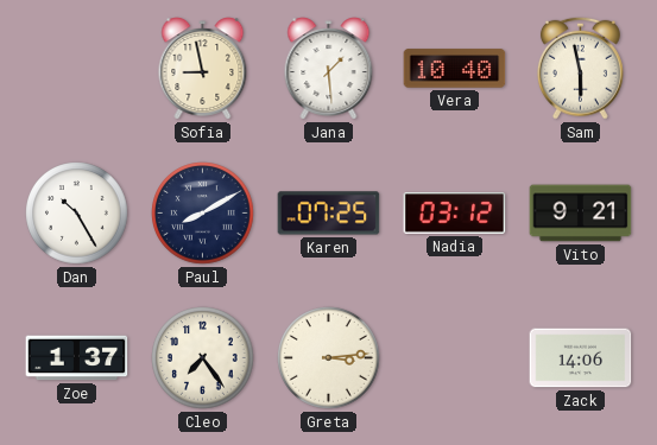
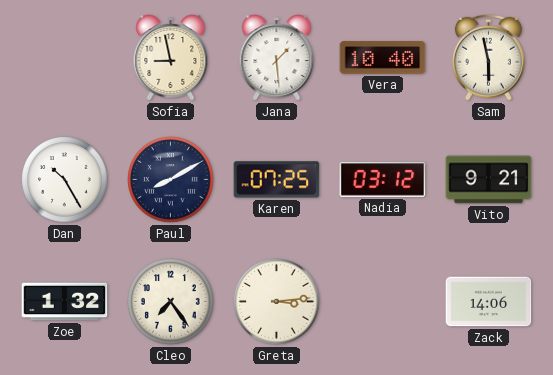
Zoe: 1:37 -> 1:32 (65, 302)
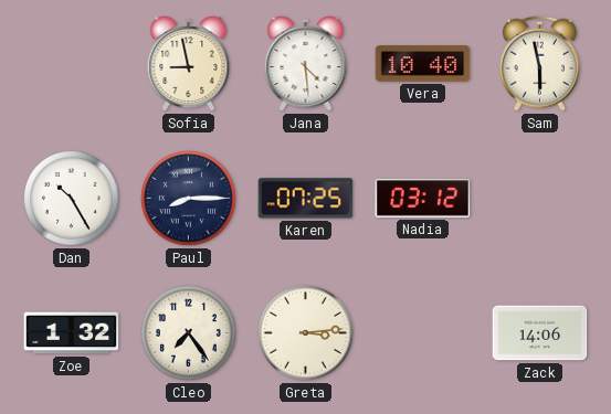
Jana: 1:29 -> 4:29 (306, 64)
Paul: 8:10 -> 8:15 (189, 199)
Vito: 9:21 -> none (489, 180)
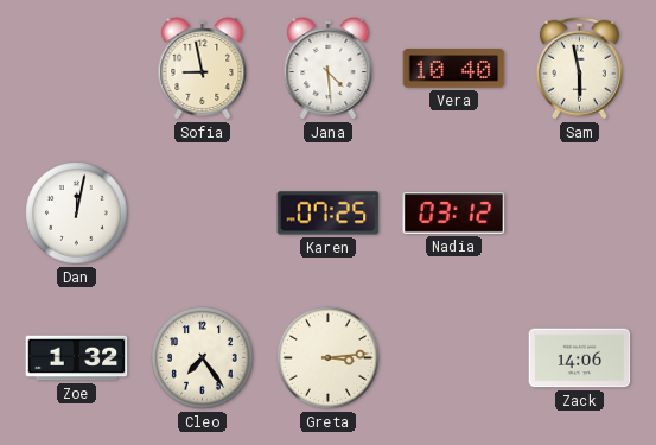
Dan: 10:25 -> 12:02 (77, 214)
Paul: 8:15 -> none (189, 199)
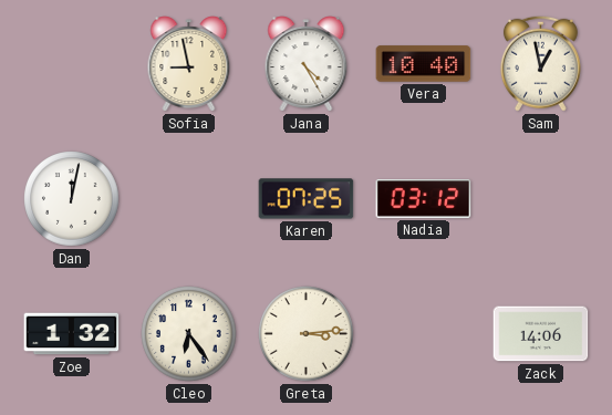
Jana: 4:29 -> 4:25 (307, 64)
Sam: 5:58 -> 12:58 (540, 63)
Cleo: 7:24 -> 6:24 (189, 334)
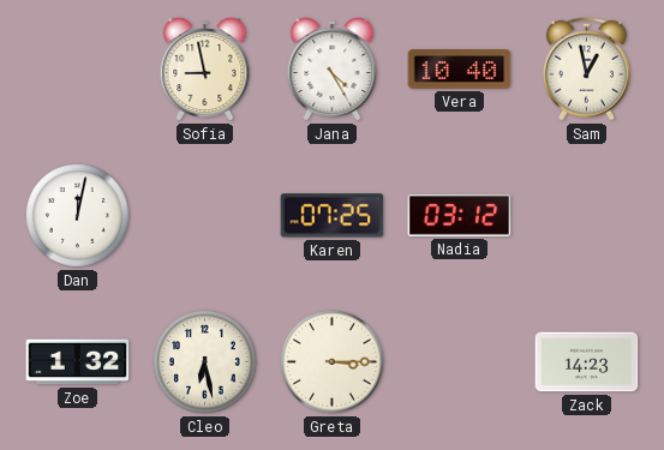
Cleo: 6:24 -> 6:28 (205, 362)
Greta: 3:14 -> 3:15 (333, 362)
Zack: 14:06 -> 14:23 (587, 362)
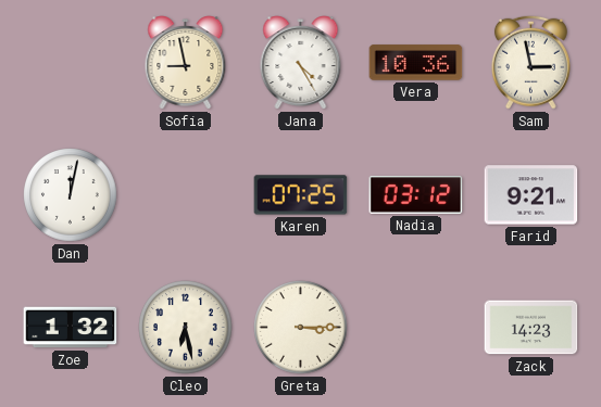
Vera: 10:40 -> 10:36 (416, 63)
Sam: 12:58 -> 2:58 (530, 62)
Farid: none -> 9:21 (531, 195)
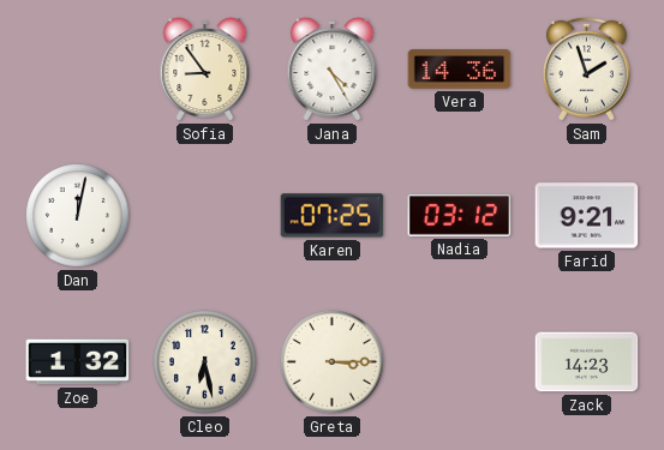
Sofia: 8:58 -> 8:54 (205, 70)
Vera: 10:36 -> 14:36 (460, 70)
Sam: 2:58 -> 1:57 (586, 68)
